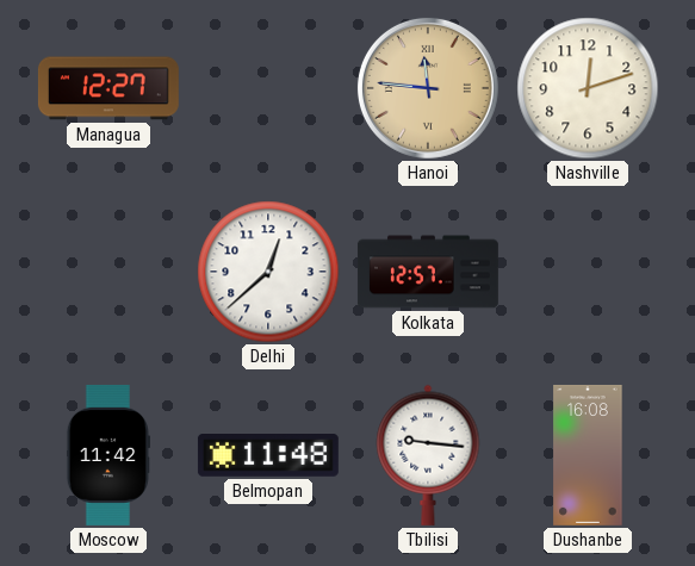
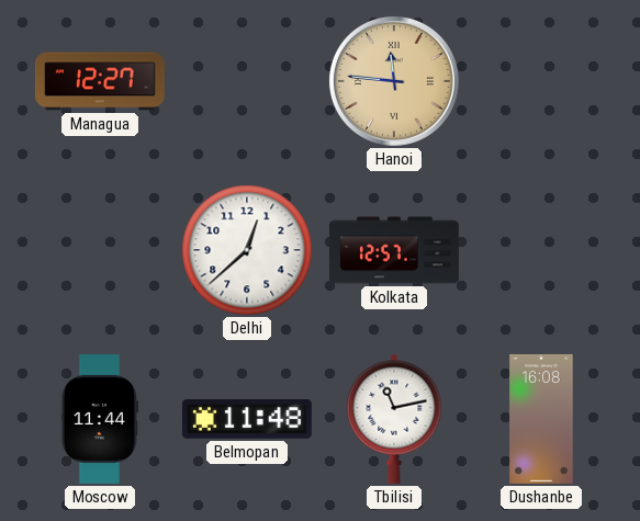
Nashville: 12:12 -> none (588, 88)
Moscow: 11:42 -> 11:44 (100, 419)
Tbilisi: 9:16 -> 11:13 (394, 419)
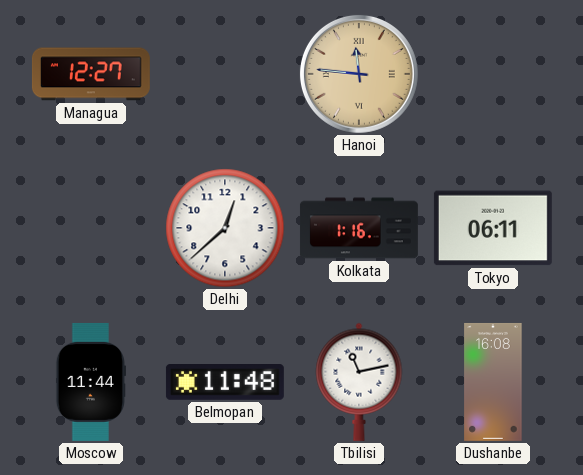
Kolkata: 12:57 -> 1:16 (359, 228)
Tokyo: none -> 06:11 (493, 228)
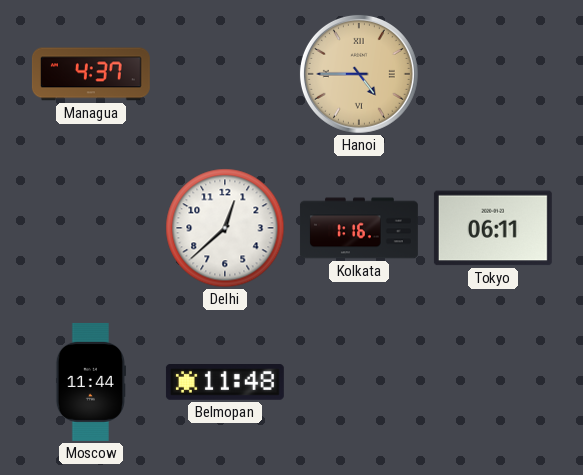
Managua: 12:27 -> 4:37 (91, 74)
Hanoi: 11:46 -> 4:45 (359, 74)
Tbilisi: 11:13 -> none (359, 382)
Dushanbe: 16:08 -> none (493, 382)
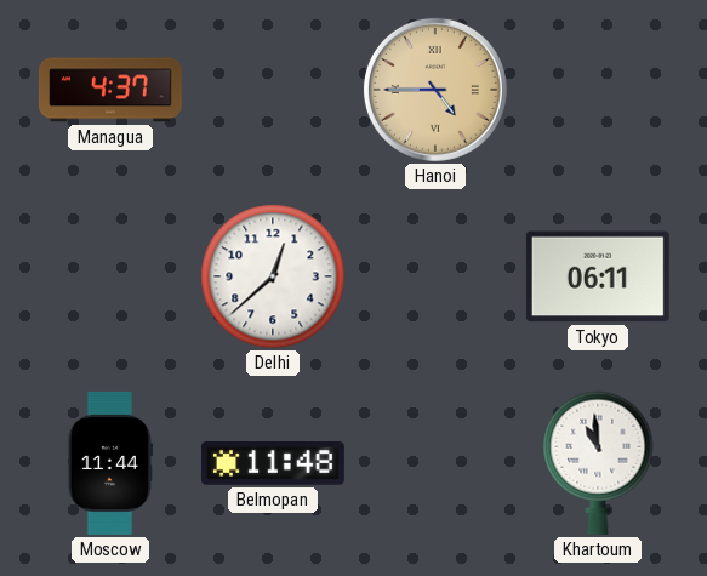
Kolkata: 1:16 -> none (359, 228)
Khartoum: none -> 10:59 (598, 463)
